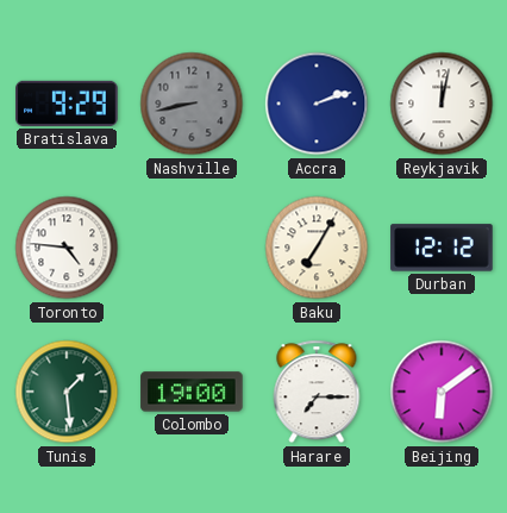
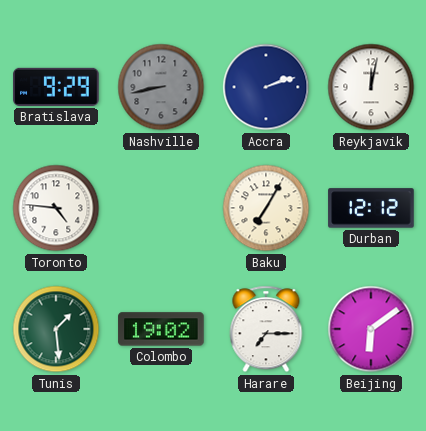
Colombo: 19:00 -> 19:02 (161, 329)
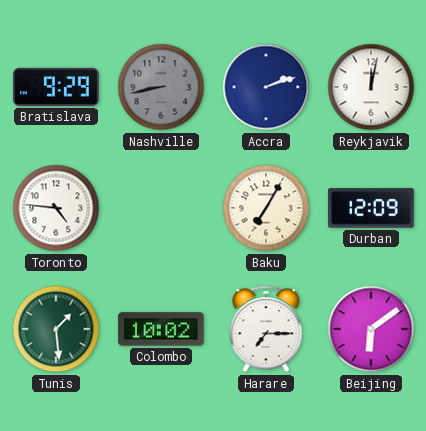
Durban: 12:12 -> 12:09 (371, 208)
Colombo: 19:02 -> 10:02 (161, 329)
